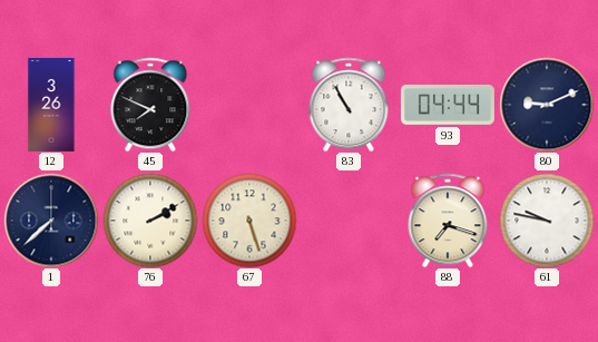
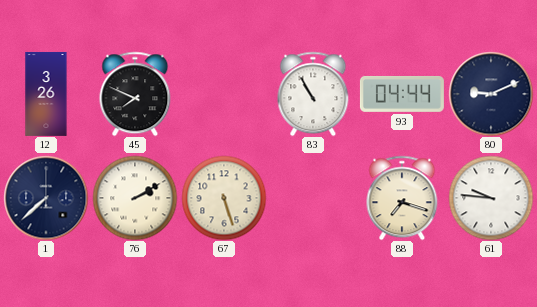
61: 9:47 -> 9:46 (491, 198)
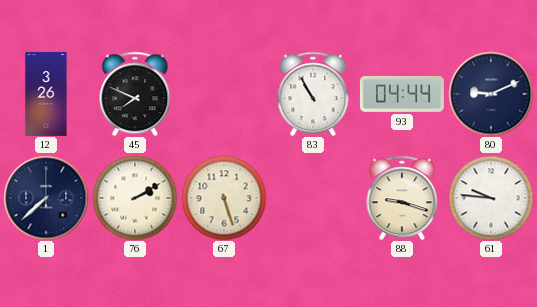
88: 7:18 -> 9:18 (402, 198)
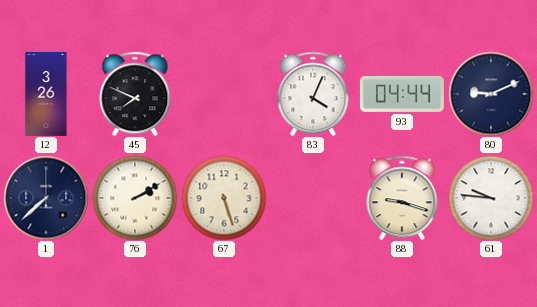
83: 10:55 -> 4:04 (313, 94)
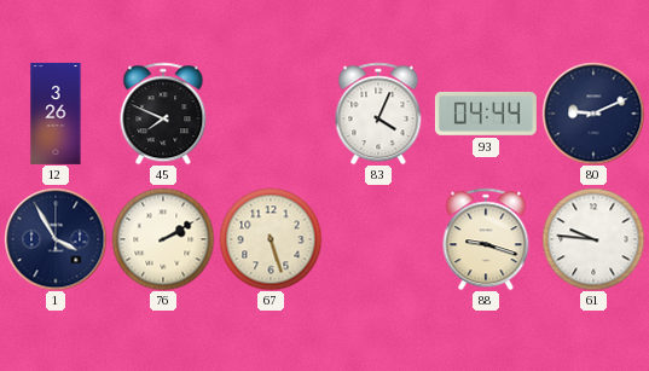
1: 7:38 -> 3:55 (56, 239)
